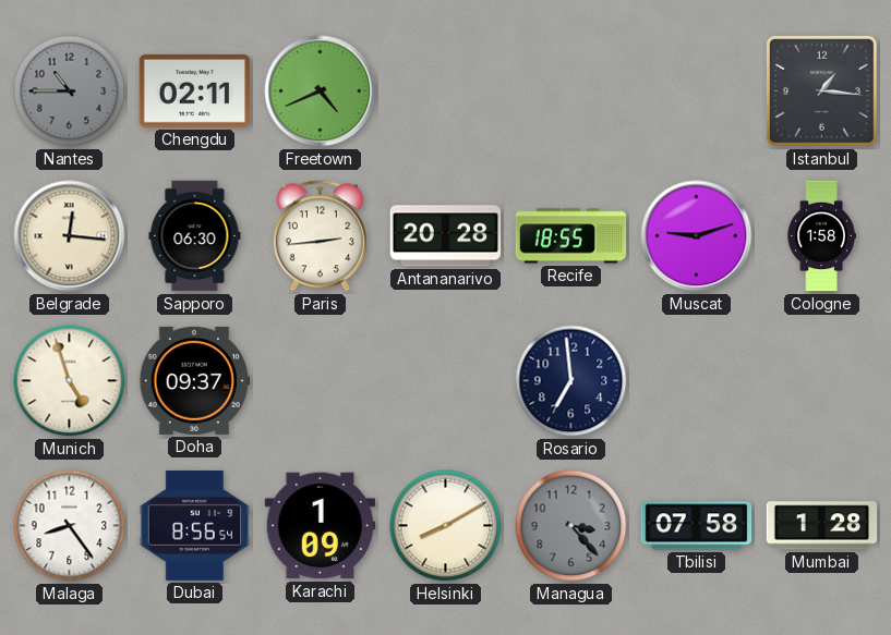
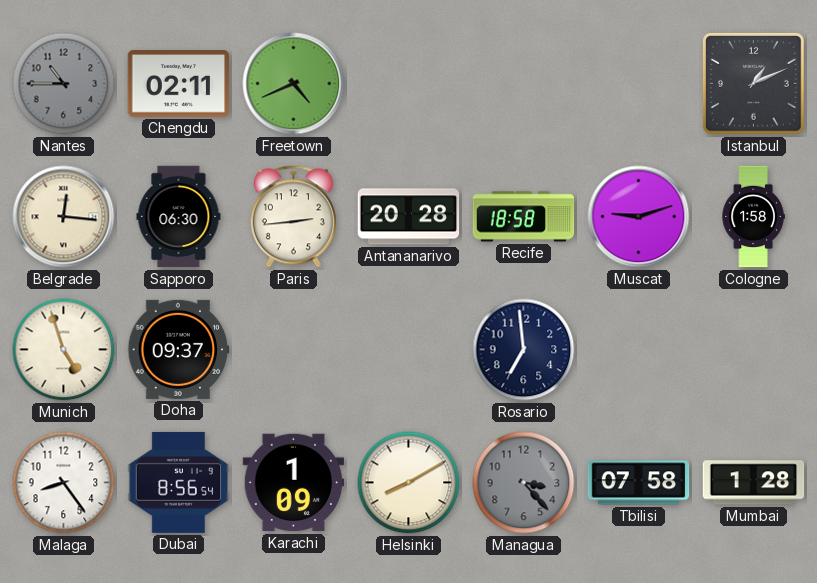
Istanbul: 1:16 -> 1:11 (753, 83)
Recife: 18:55 -> 18:58 (524, 217)
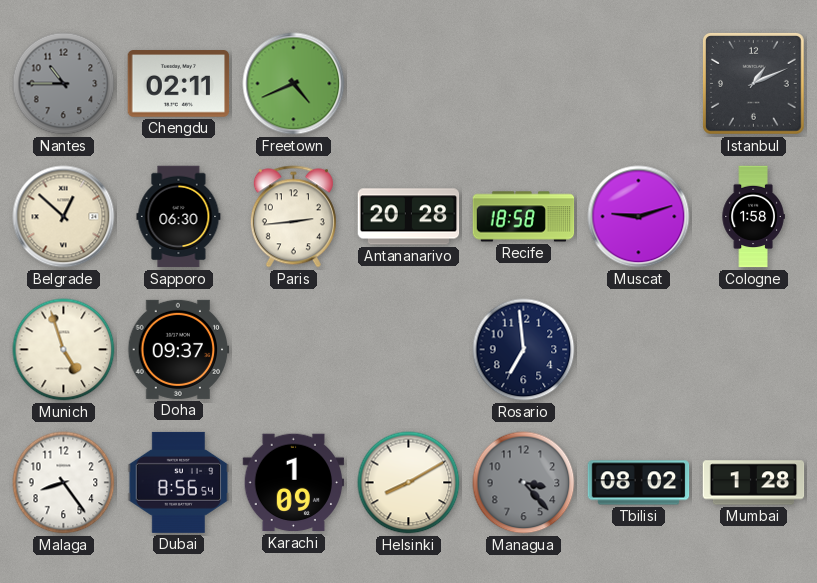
Belgrade: 12:16 -> 12:52 (64, 217)
Tbilisi: 07:58 -> 08:02 (639, 483)
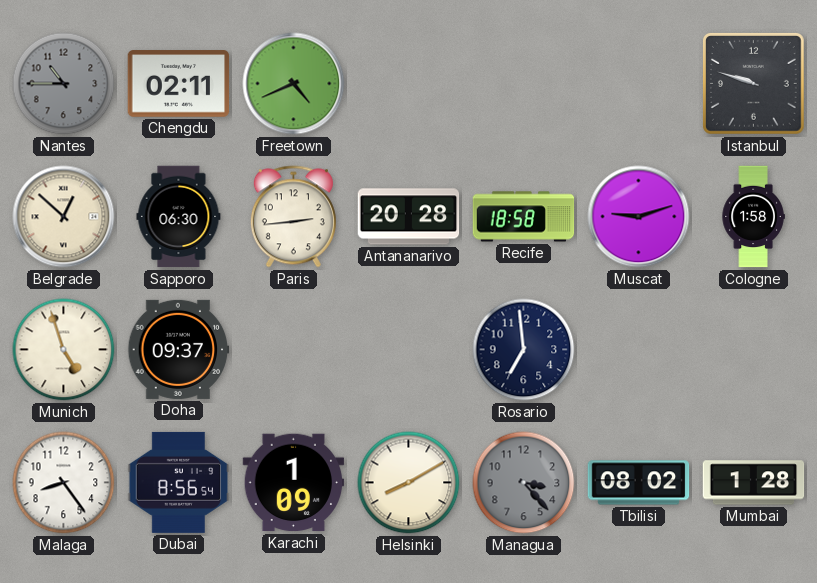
Istanbul: 1:11 -> 9:48 (753, 83)
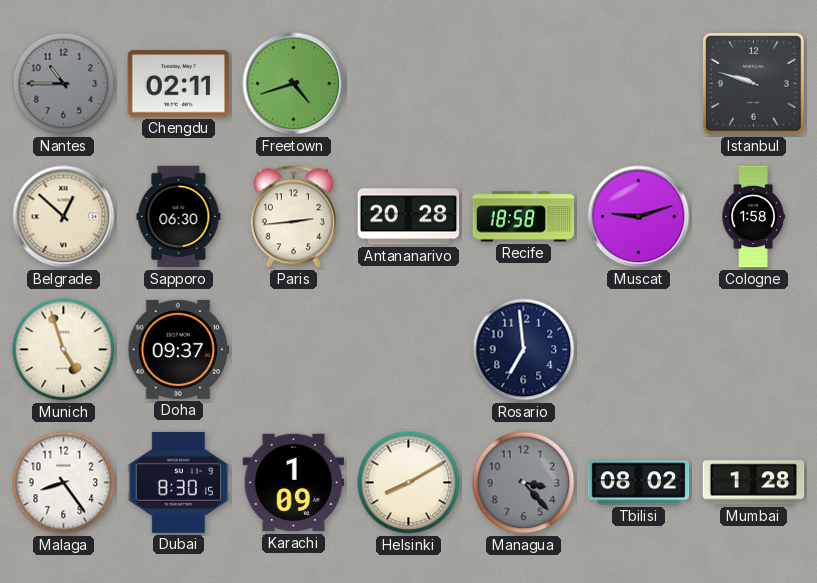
Freetown: 4:41 -> 4:42 (294, 84)
Dubai: 8:56 -> 8:30 (179, 482)
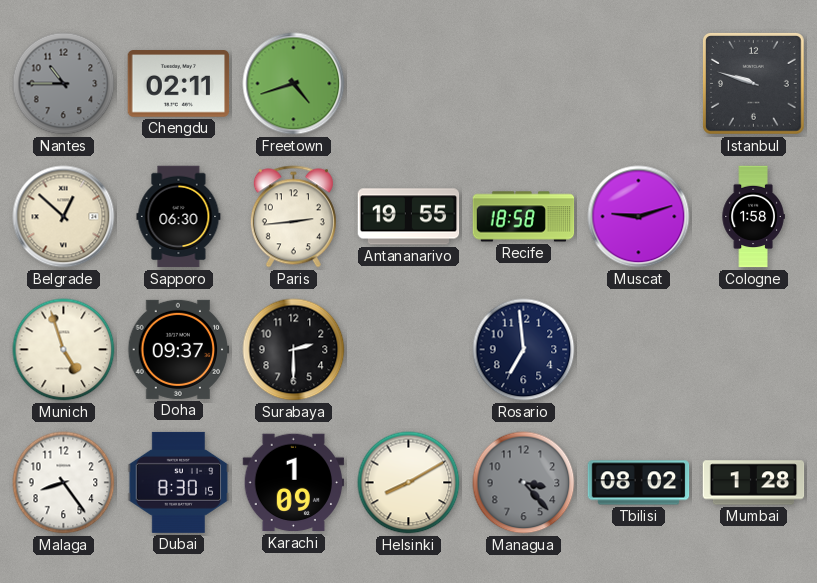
Antananarivo: 20:28 -> 19:55 (409, 217)
Surabaya: none -> 2:30 (294, 350)
